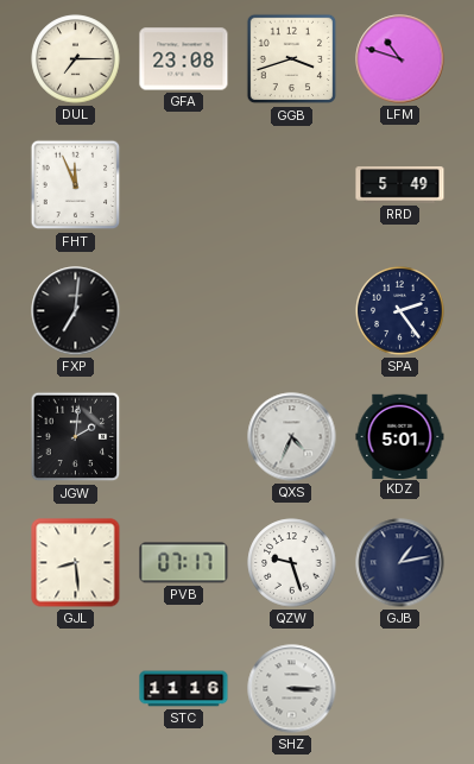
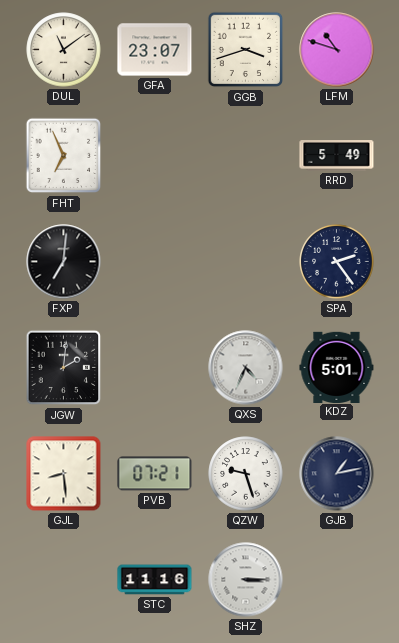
DUL: 7:15 -> 11:09 (64, 50)
GFA: 23:08 -> 23:07 (155, 50)
FHT: 11:56 -> 6:56 (64, 156)
PVB: 07:17 -> 07:21 (155, 474)
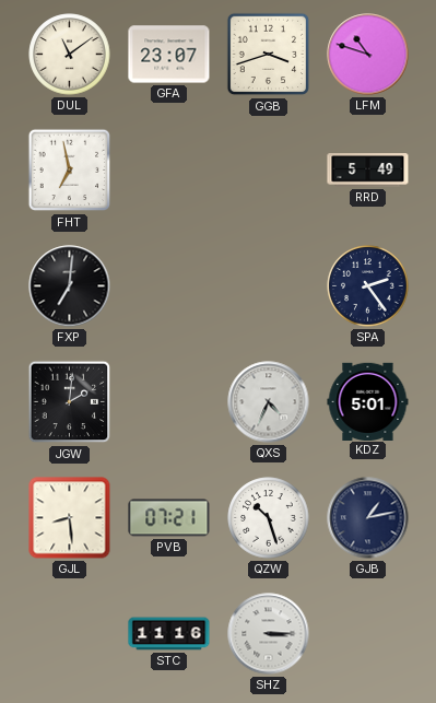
FHT: 6:56 -> 6:58 (70, 171)
QZW: 9:27 -> 10:27 (269, 518)
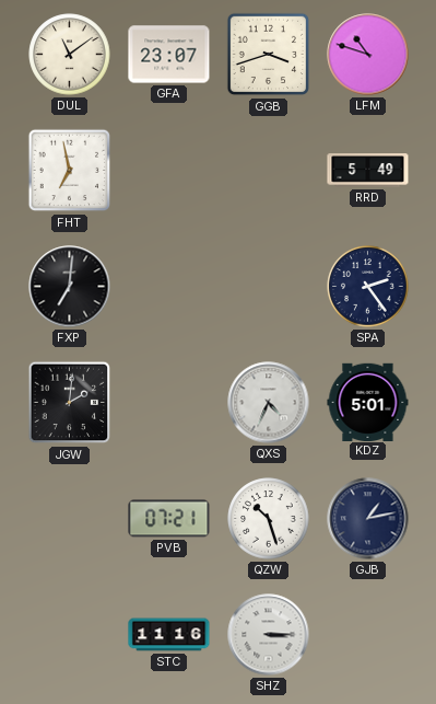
GJL: 8:29 -> none (70, 518)
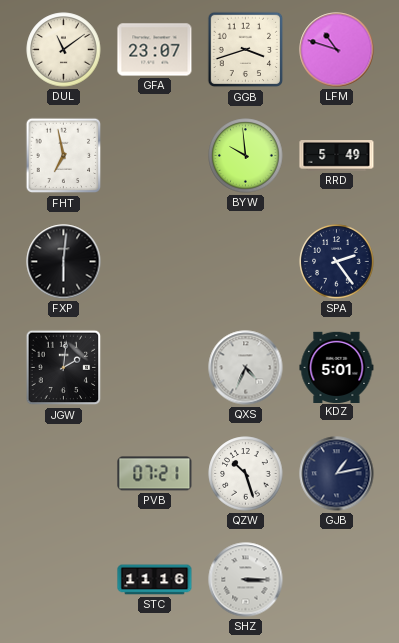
BYW: none -> 9:59 (246, 156)
FXP: 7:01 -> 6:01 (64, 262)
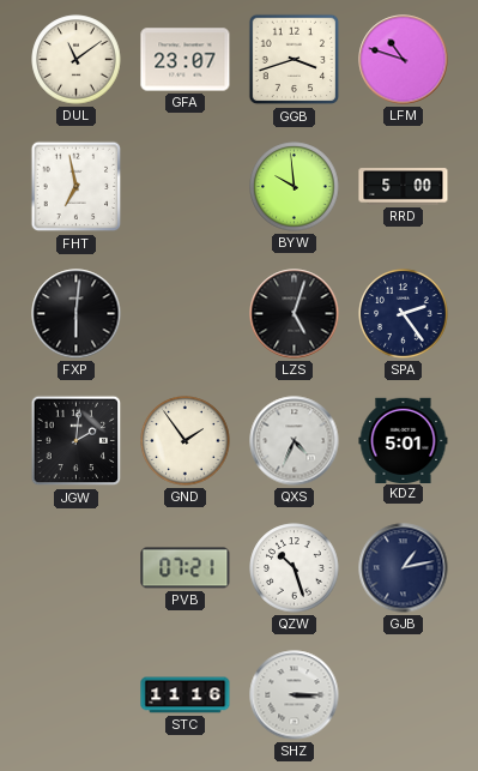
RRD: 5:49 -> 5:00 (404, 187)
LZS: none -> 5:03 (295, 314)
GND: none -> 1:54 (186, 441)
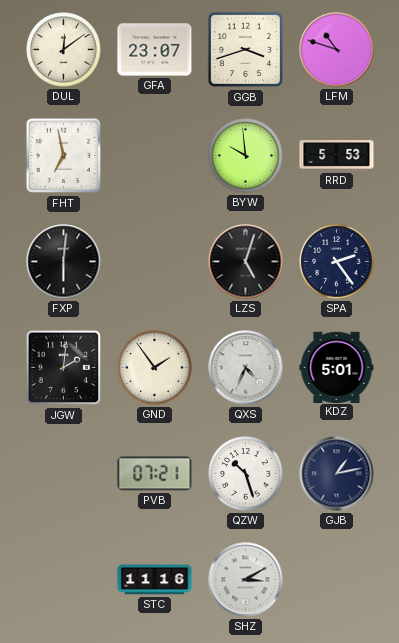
DUL: 11:09 -> 12:09 (64, 50)
RRD: 5:00 -> 5:53 (337, 156)
SHZ: 3:15 -> 3:10 (246, 580)
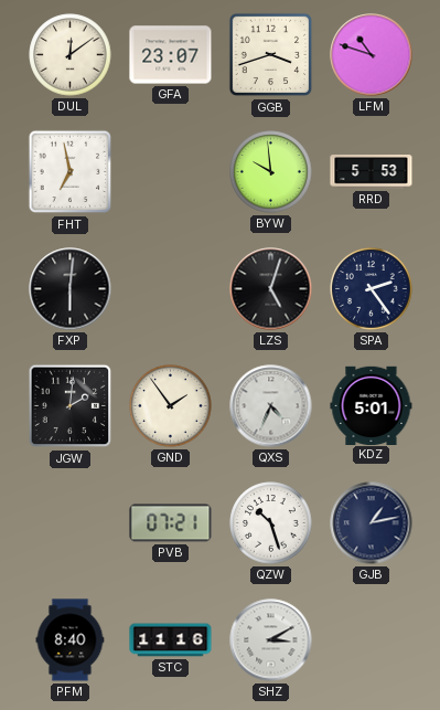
PFM: none -> 8:40 (71, 640)
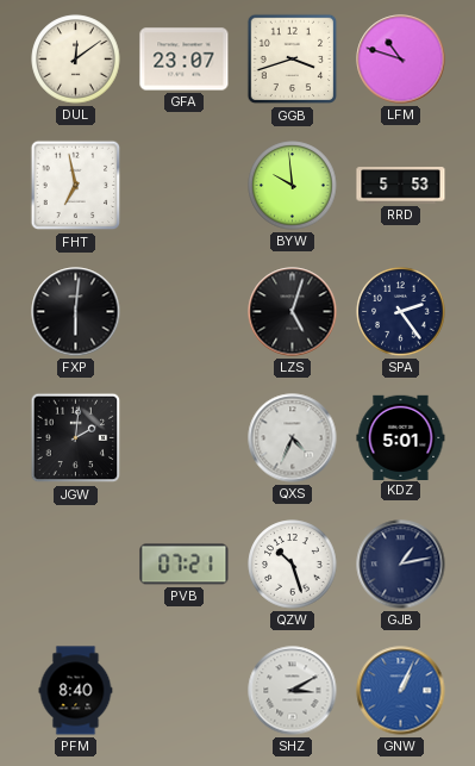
GND: 1:54 -> none (171, 406)
STC: 11:16 -> none (171, 640)
GNW: none -> 1:04 (401, 691)
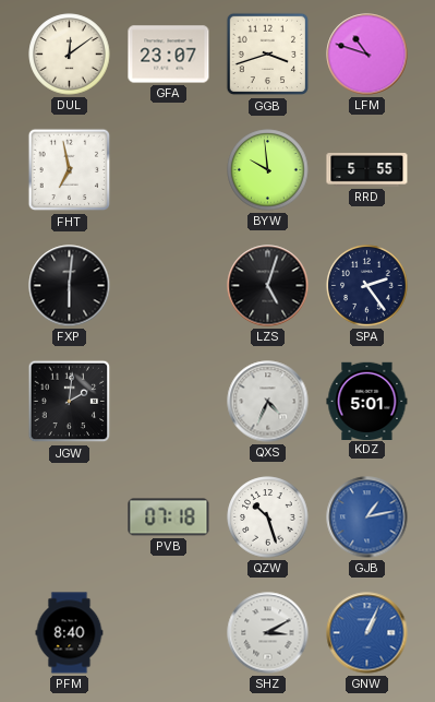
RRD: 5:53 -> 5:55 (367, 170)
PVB: 07:21 -> 07:18 (169, 517)
GJB dial: navy -> blue (367, 517)
